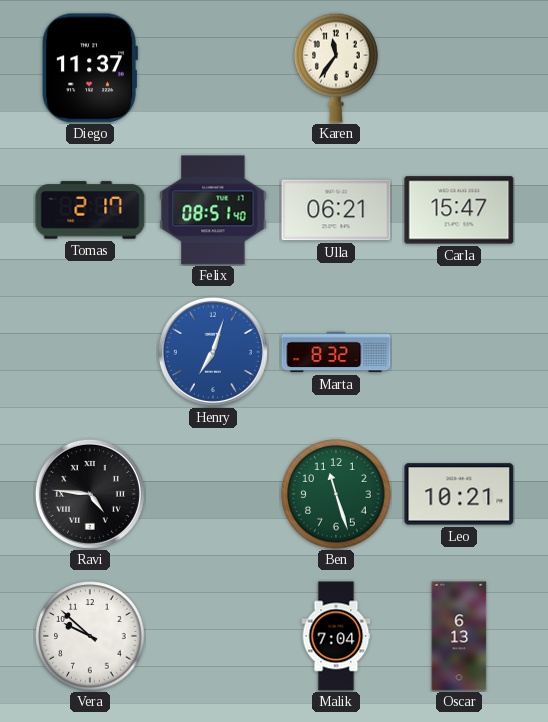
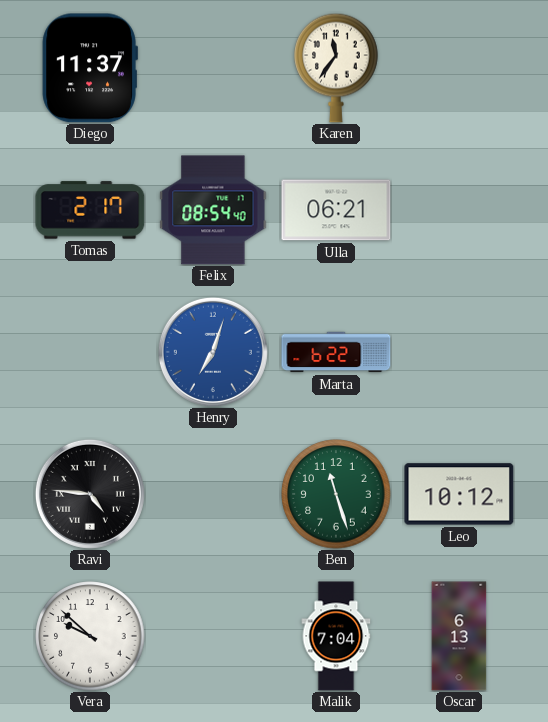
Felix: 08:51 -> 08:54 (213, 210)
Carla: 15:47 -> none (459, 210)
Marta: 8:32 -> 6:22 (336, 352)
Leo: 10:21 -> 10:12 (459, 494)
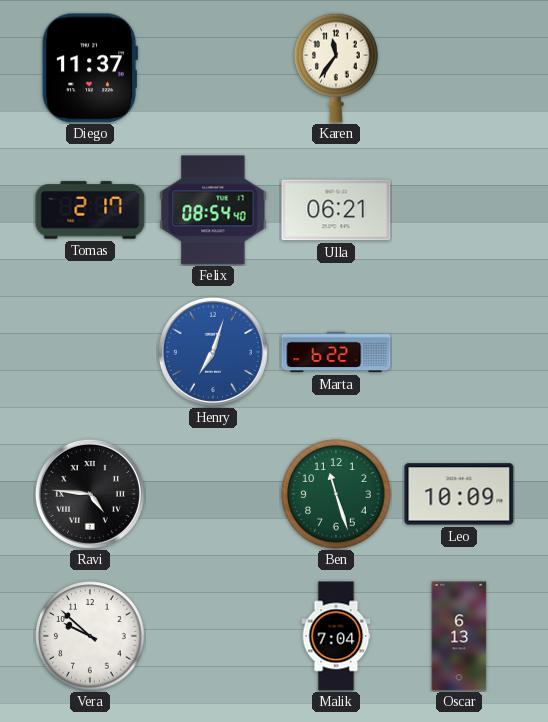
Leo: 10:12 -> 10:09 (459, 494)
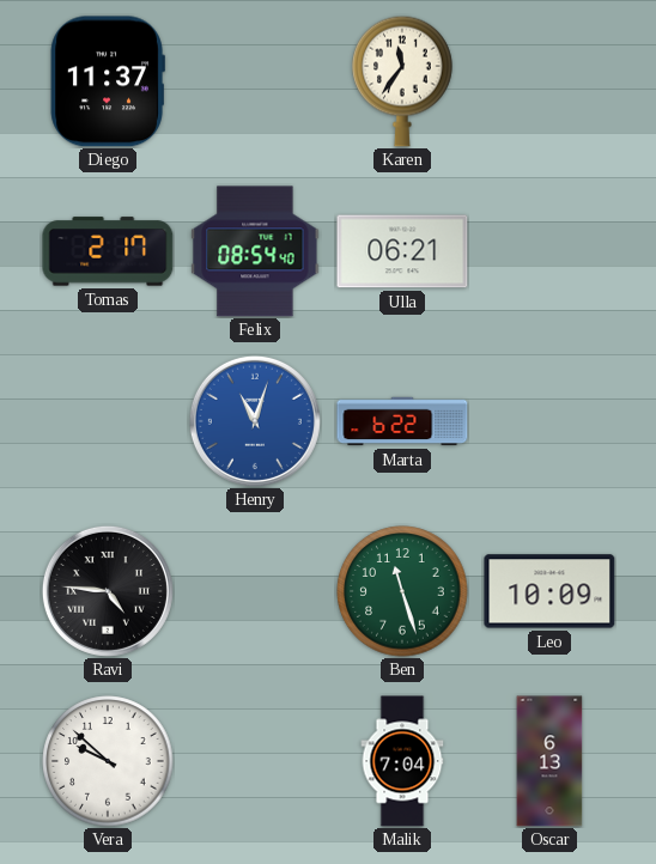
Henry: 7:03 -> 11:03 (255, 421)
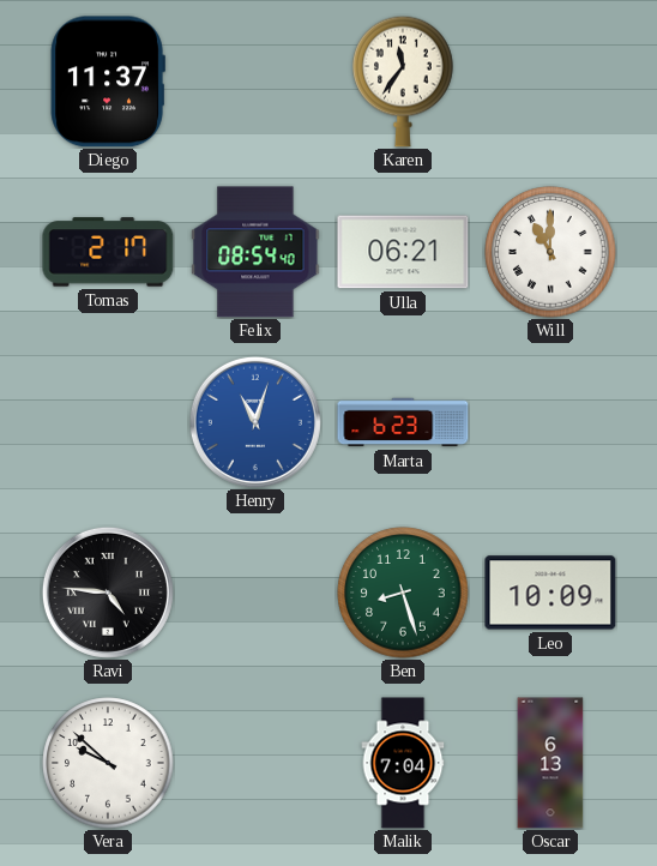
Will: none -> 11:00 (550, 252)
Marta: 6:22 -> 6:23 (403, 422)
Ben: 11:27 -> 8:27 (403, 593)
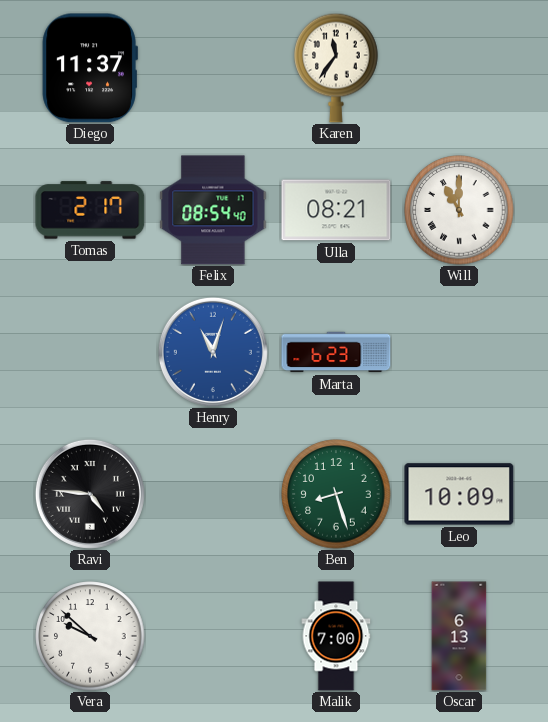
Ulla: 06:21 -> 08:21 (336, 210)
Malik: 7:04 -> 7:00 (336, 636)
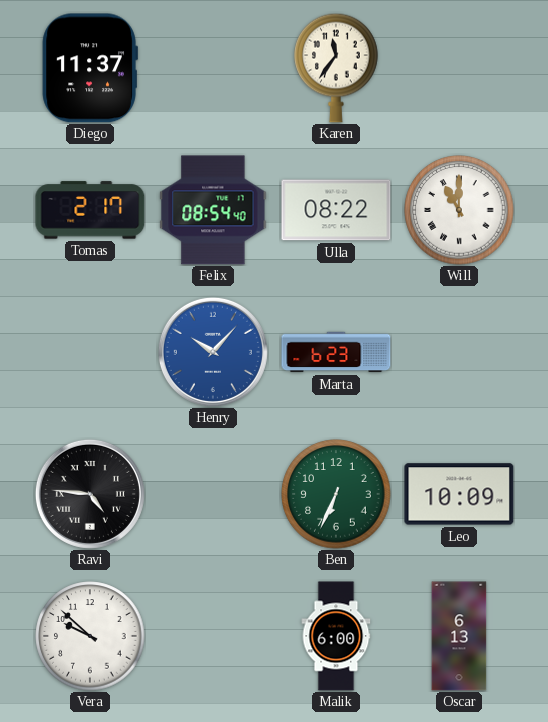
Ulla: 08:21 -> 08:22 (336, 210)
Henry: 11:03 -> 10:07 (213, 352)
Ben: 8:27 -> 6:34 (336, 494)
Malik: 7:00 -> 6:00 (336, 636)
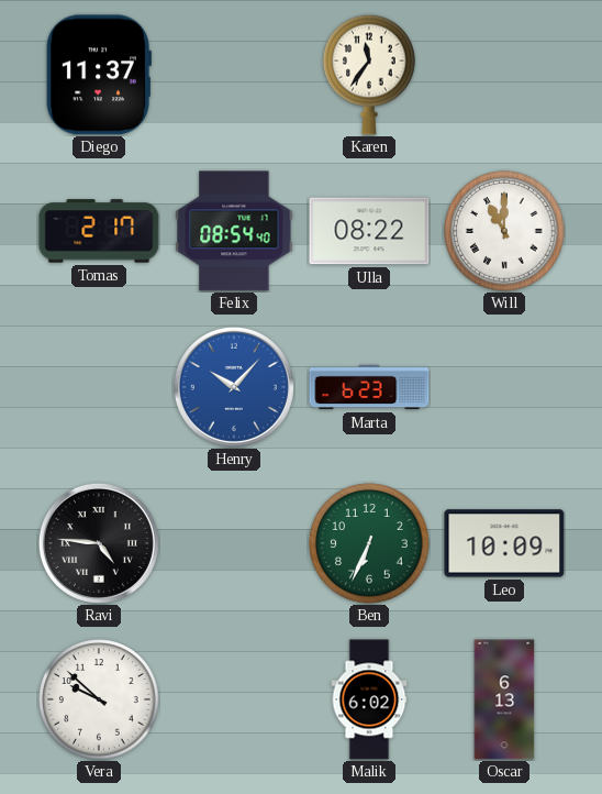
Malik: 6:00 -> 6:02 (369, 699)
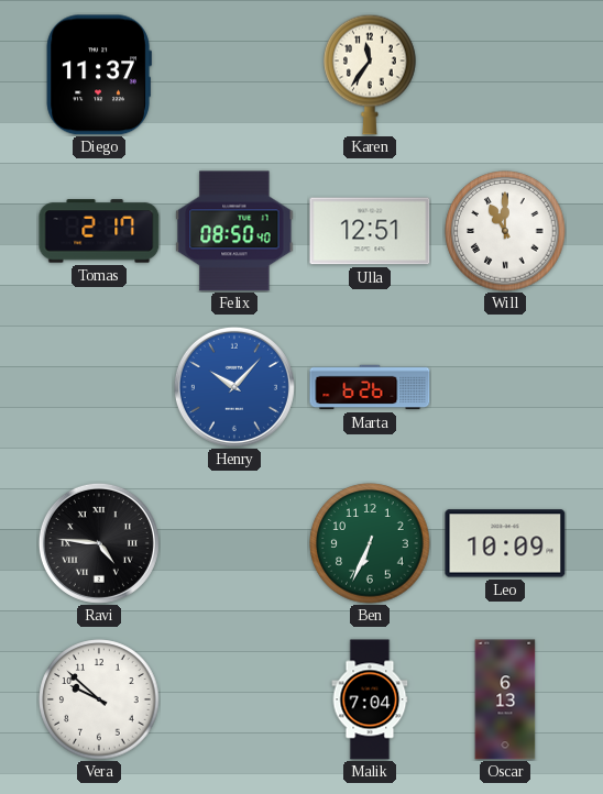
Felix: 08:54 -> 08:50 (234, 231)
Ulla: 08:22 -> 12:51 (370, 231)
Marta: 6:23 -> 6:26 (370, 387)
Malik: 6:02 -> 7:04 (370, 699)
